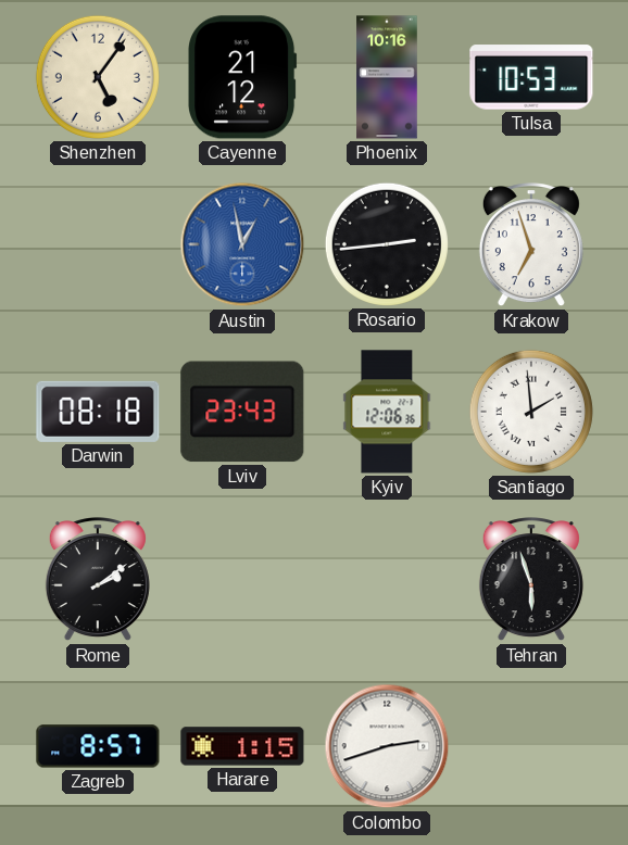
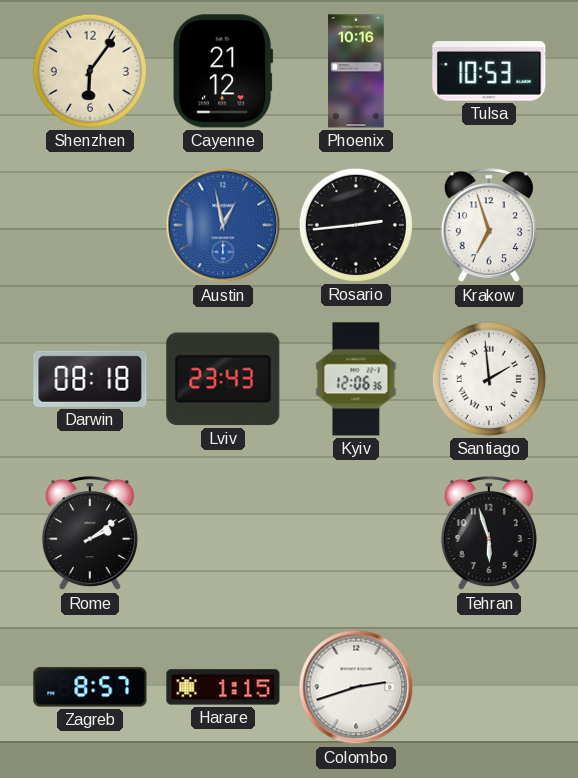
Shenzhen: 5:06 -> 6:06 (90, 71)
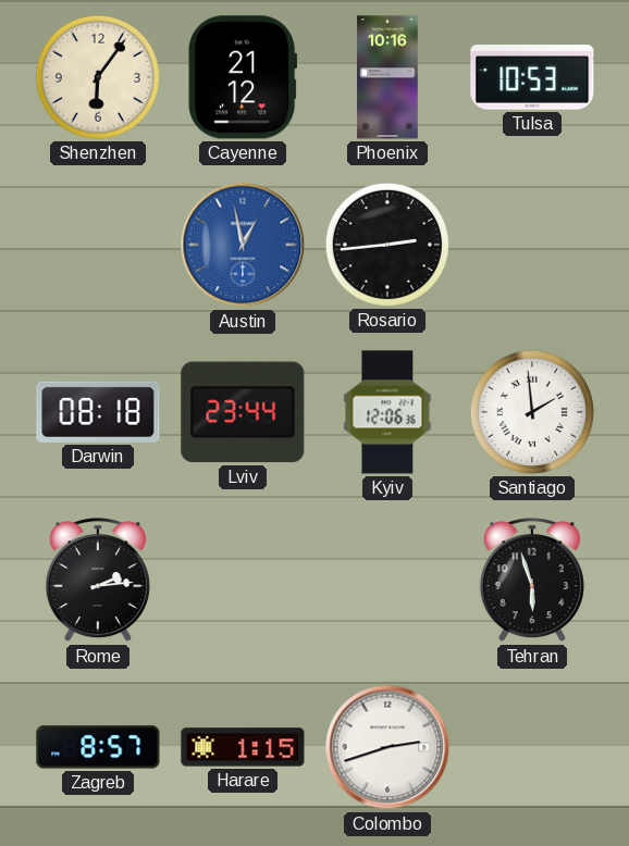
Krakow: 6:57 -> none (489, 226)
Lviv: 23:43 -> 23:44 (243, 412)
Rome: 2:09 -> 2:14 (98, 581)
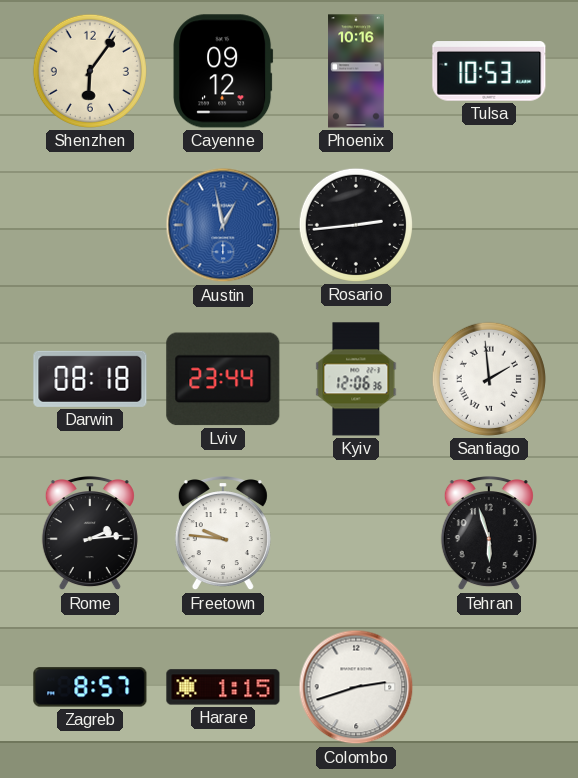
Cayenne: 21:12 -> 09:12 (223, 71)
Freetown: none -> 9:46 (223, 534)
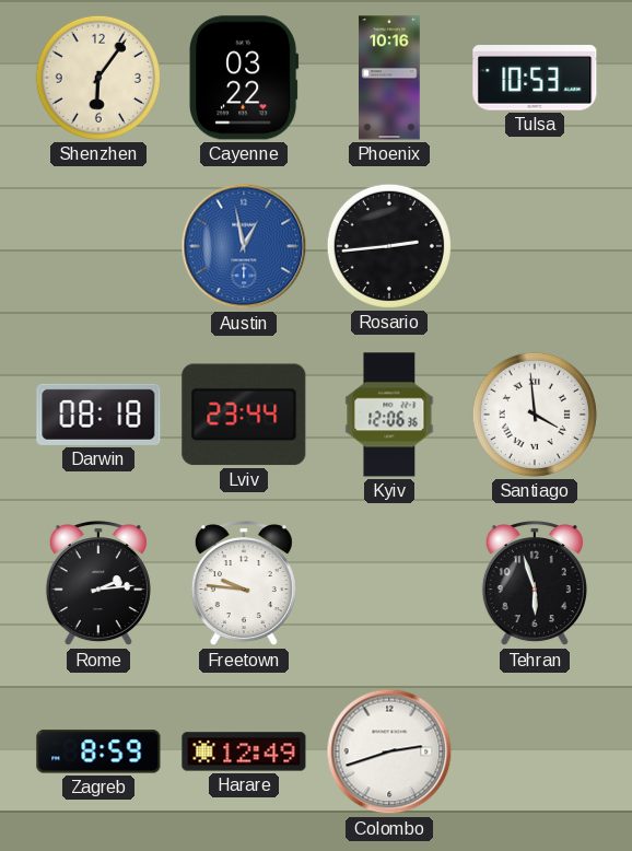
Cayenne: 09:12 -> 03:22 (244, 78)
Santiago: 1:59 -> 3:59 (535, 415)
Zagreb: 8:57 -> 8:59 (98, 751)
Harare: 1:15 -> 12:49 (244, 751)
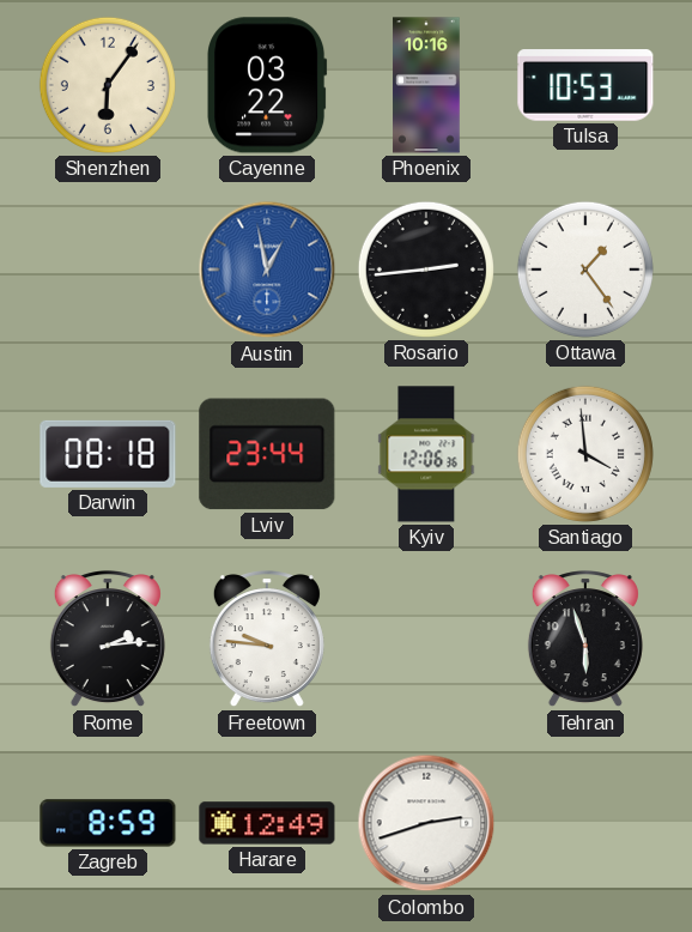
Ottawa: none -> 1:24 (585, 270)
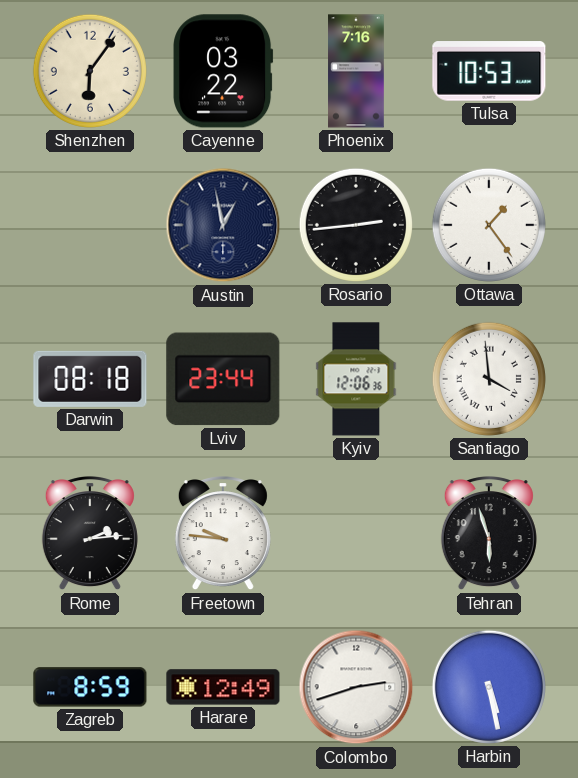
Phoenix: 10:16 -> 7:16 (356, 71)
Austin dial: blue -> navy (223, 225)
Harbin: none -> 5:28 (489, 687)
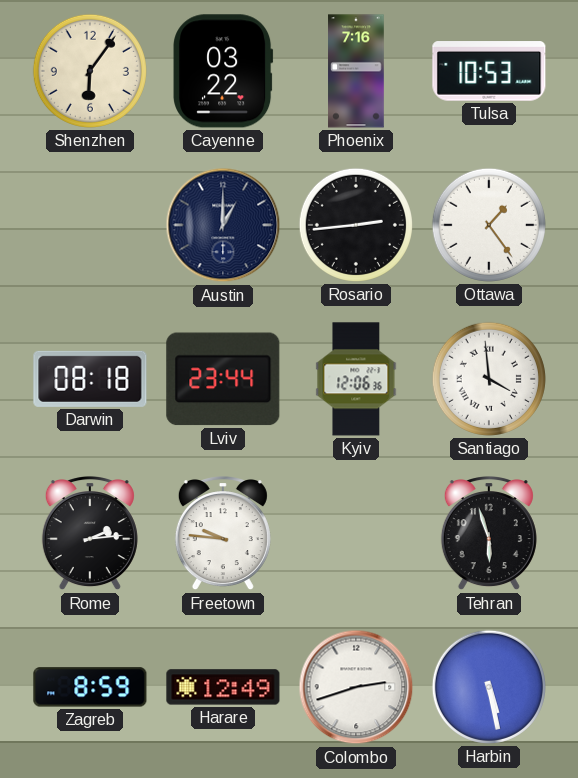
Austin: 12:58 -> 1:00 (223, 225)
